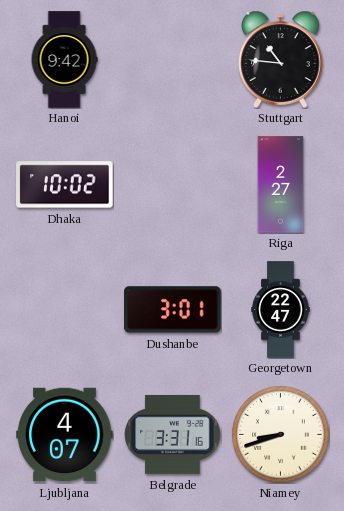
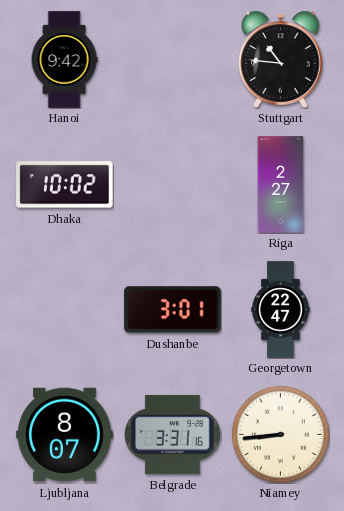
Ljubljana: 4:07 -> 8:07 (65, 435)
Niamey: 8:42 -> 8:44 (281, 435)
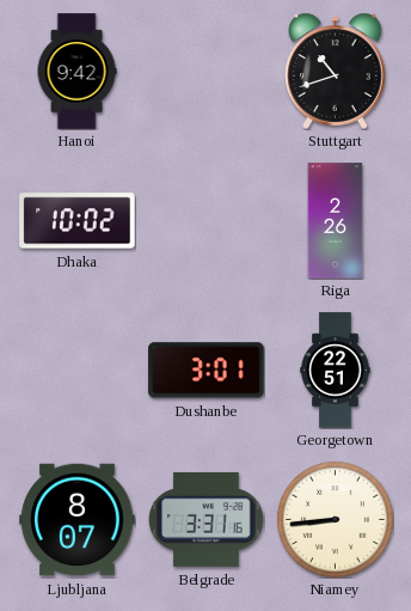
Stuttgart: 10:46 -> 10:42 (336, 71)
Riga: 2:27 -> 2:26 (336, 221)
Georgetown: 22:47 -> 22:51 (336, 371)
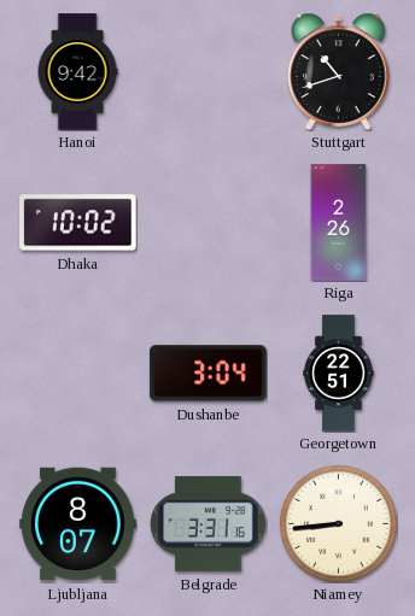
Dushanbe: 3:01 -> 3:04 (209, 374)
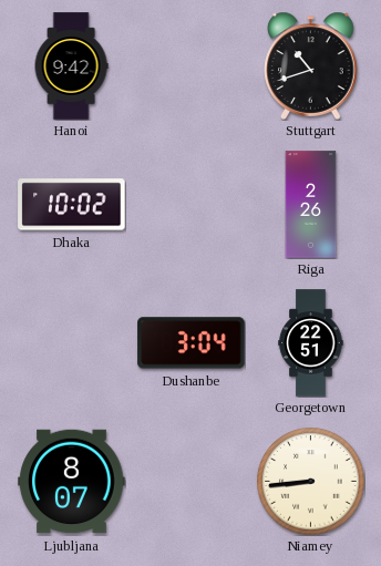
Belgrade: 3:31 -> none (209, 523)
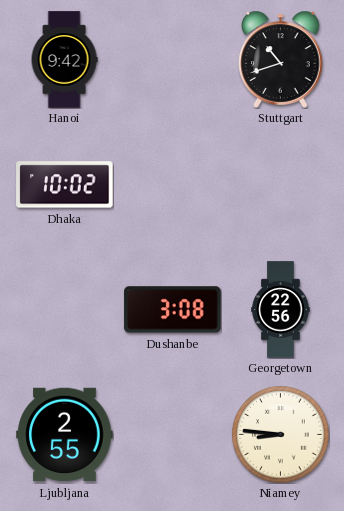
Riga: 2:26 -> none (311, 205)
Dushanbe: 3:04 -> 3:08 (173, 310)
Georgetown: 22:51 -> 22:56 (281, 310)
Ljubljana: 8:07 -> 2:55 (65, 435)
Niamey: 8:44 -> 8:46 (281, 435)
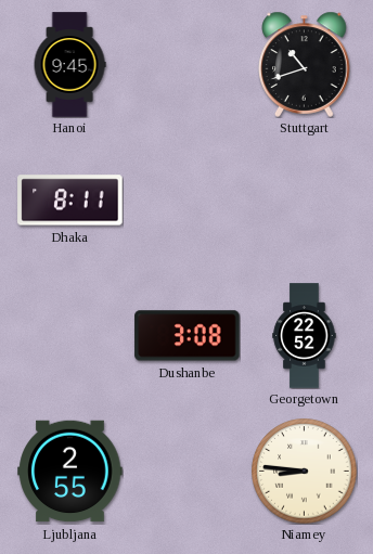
Hanoi: 9:42 -> 9:45 (69, 65)
Dhaka: 10:02 -> 8:11 (70, 201)
Georgetown: 22:56 -> 22:52 (305, 336)
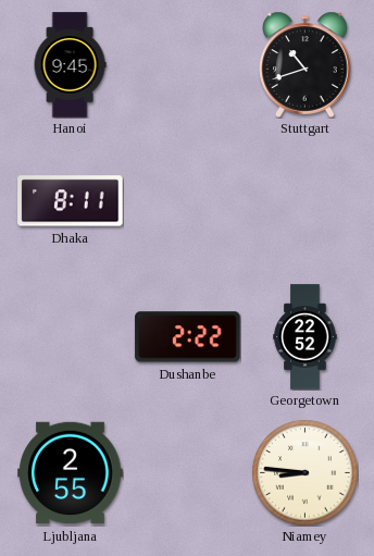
Dushanbe: 3:08 -> 2:22 (188, 337)
